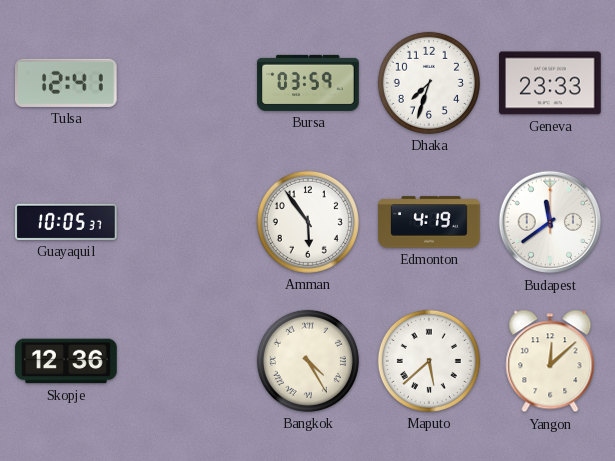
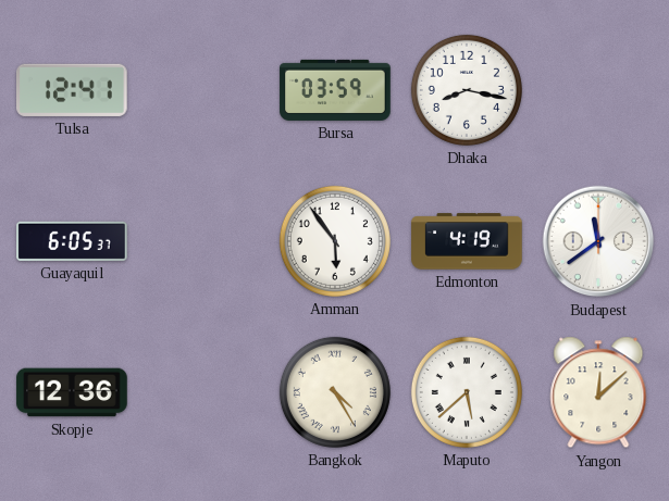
Dhaka: 7:33 -> 8:17 (467, 90)
Geneva: 23:33 -> none (550, 83)
Guayaquil: 10:05 -> 6:05 (72, 241)
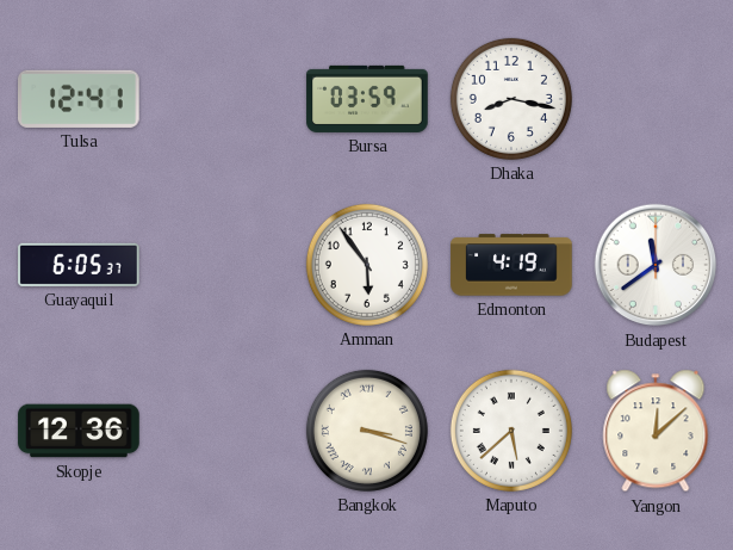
Bangkok: 4:25 -> 3:18 (367, 431)
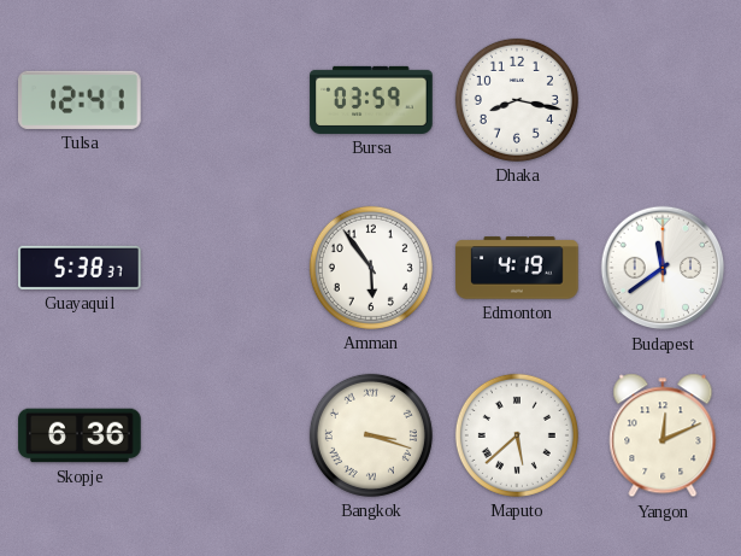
Guayaquil: 6:05 -> 5:38 (80, 268)
Skopje: 12:36 -> 6:36 (80, 435)
Yangon: 12:08 -> 12:11 (663, 435)
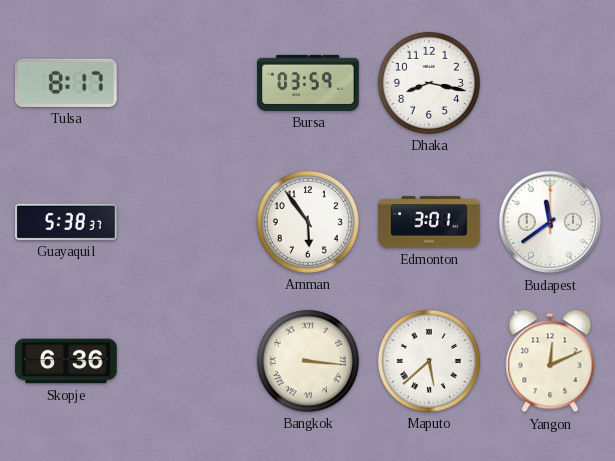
Tulsa: 12:41 -> 8:17 (67, 83)
Edmonton: 4:19 -> 3:01 (429, 222)
Bangkok: 3:18 -> 3:16 (308, 361)
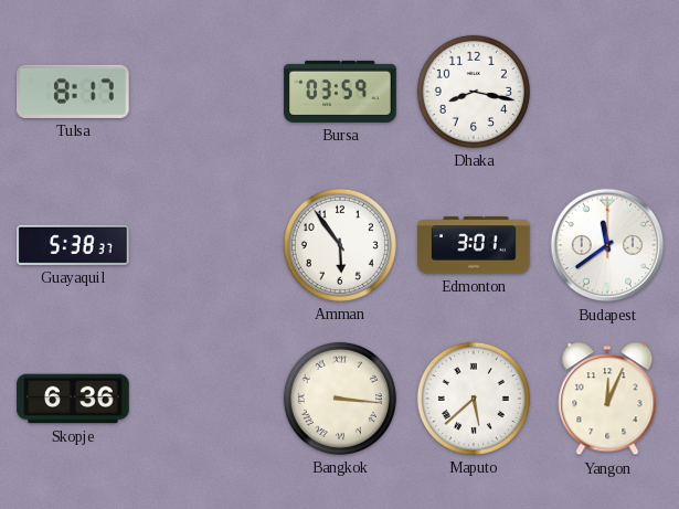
Yangon: 12:11 -> 12:04 (607, 399)
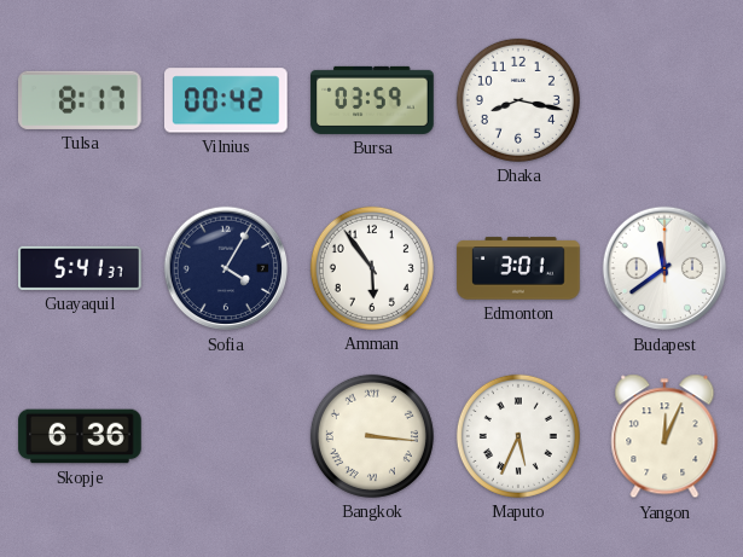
Vilnius: none -> 00:42 (227, 100)
Guayaquil: 5:38 -> 5:41 (80, 268)
Sofia: none -> 4:05 (226, 268)
Maputo: 5:38 -> 5:34 (518, 436)
